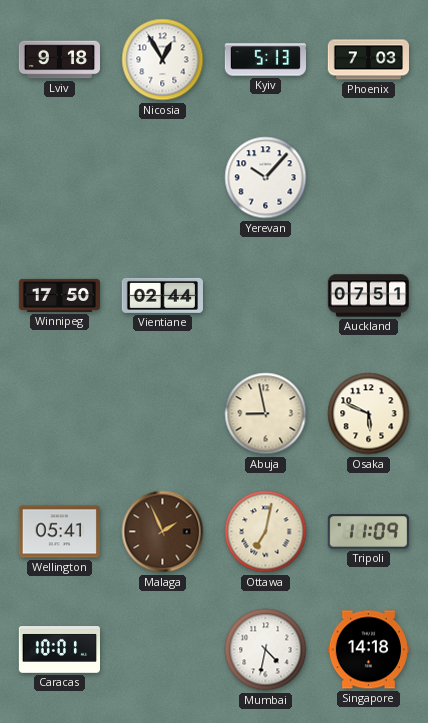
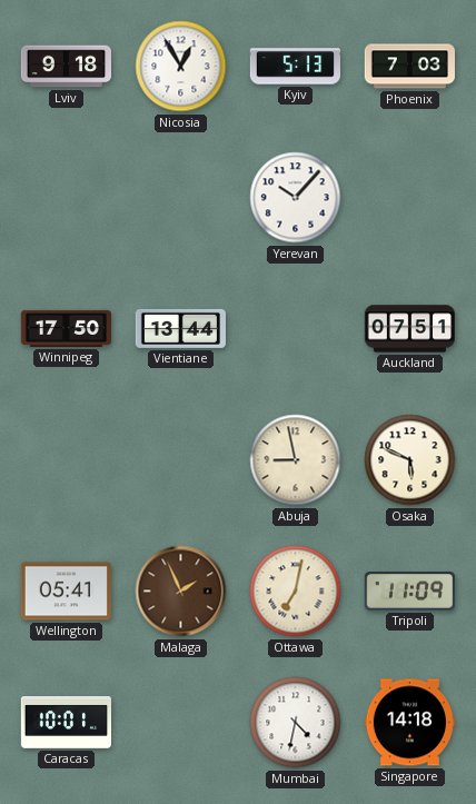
Vientiane: 02:44 -> 13:44 (180, 328)
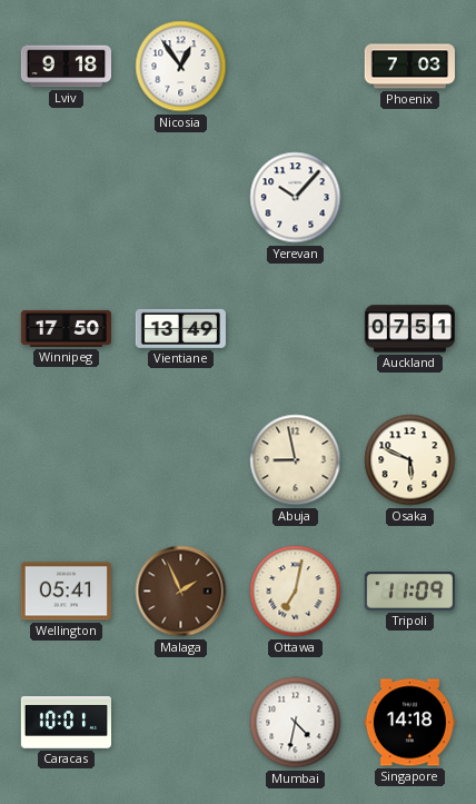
Nicosia: 12:55 -> 12:54 (181, 67)
Kyiv: 5:13 -> none (295, 67)
Vientiane: 13:44 -> 13:49 (180, 328)
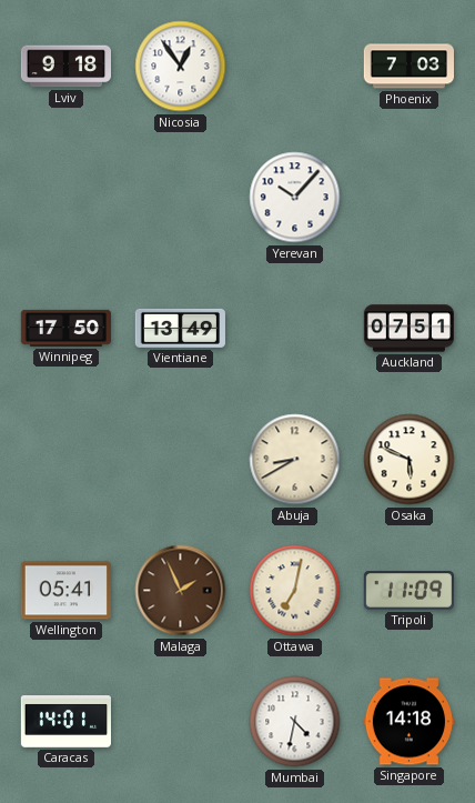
Abuja: 8:58 -> 8:40 (295, 460)
Caracas: 10:01 -> 14:01 (65, 722)
